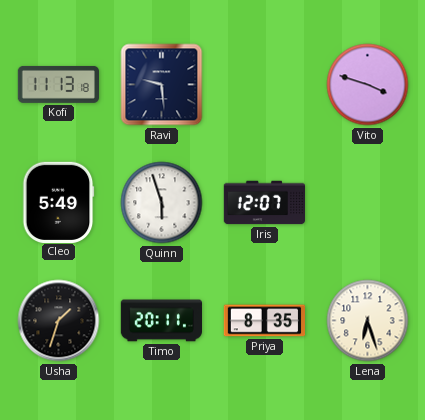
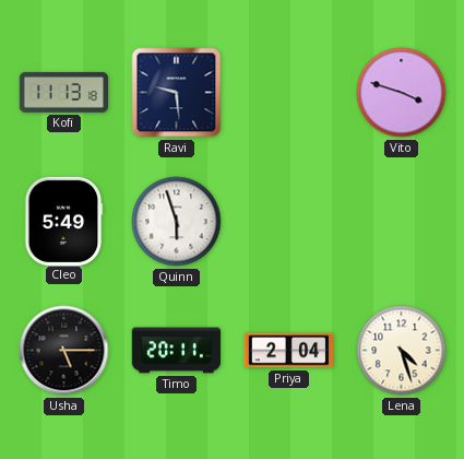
Iris: 12:07 -> none (264, 203)
Usha: 1:33 -> 5:15 (64, 351)
Priya: 8:35 -> 2:04 (288, 351)
Lena: 6:27 -> 4:27 (402, 351)
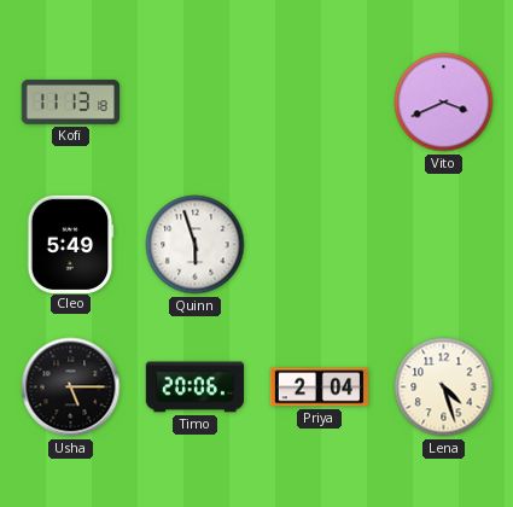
Ravi: 9:29 -> none (177, 93)
Vito: 3:48 -> 3:41 (444, 103)
Timo: 20:11 -> 20:06 (194, 387)
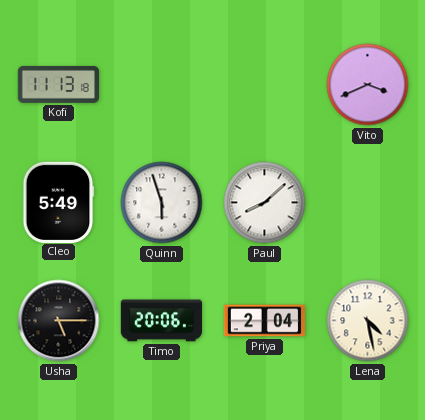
Paul: none -> 8:08 (265, 203)
Lena: 4:27 -> 4:28 (368, 321)
